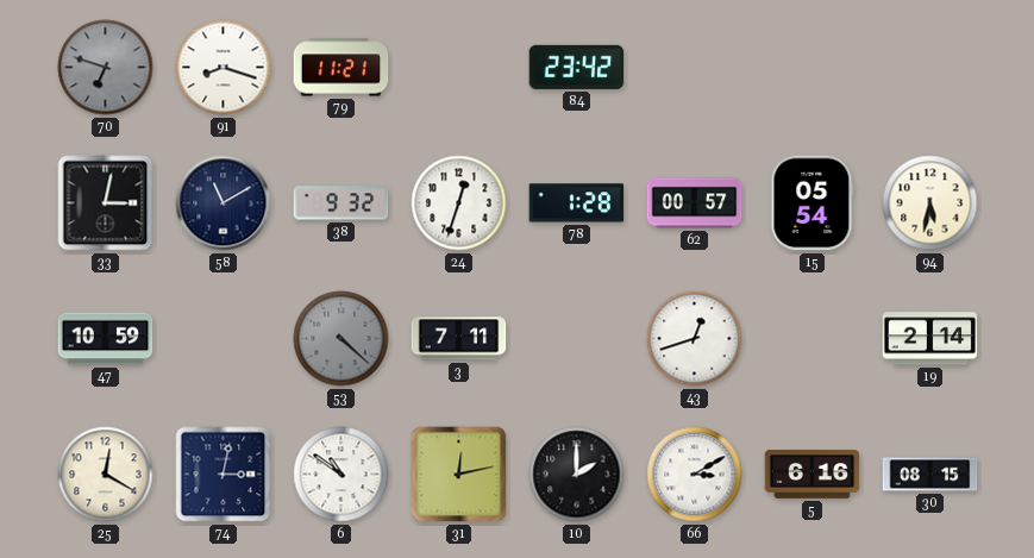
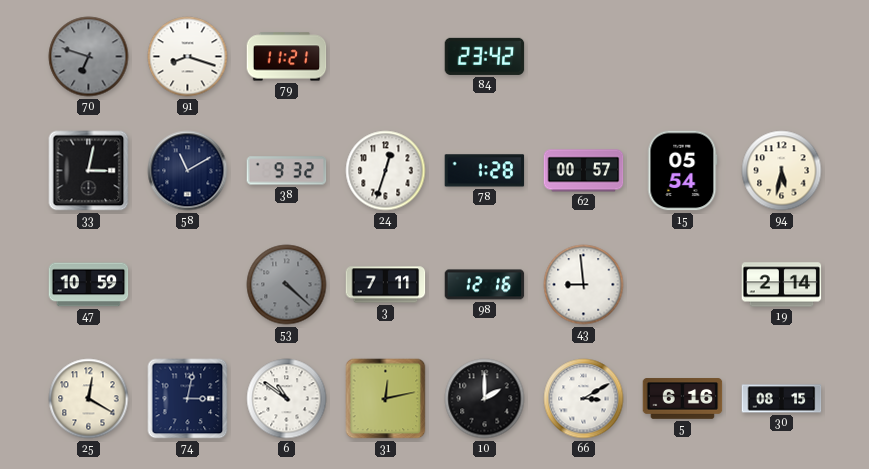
98: none -> 12:16 (485, 285)
43: 12:42 -> 8:59 (584, 285)
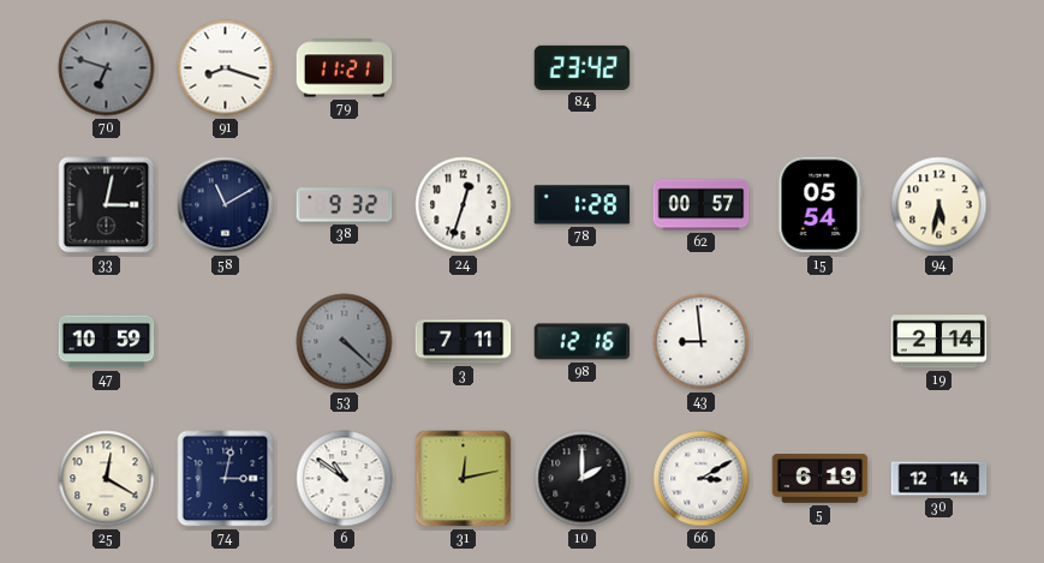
5: 6:16 -> 6:19 (821, 479)
30: 08:15 -> 12:14 (939, 479)
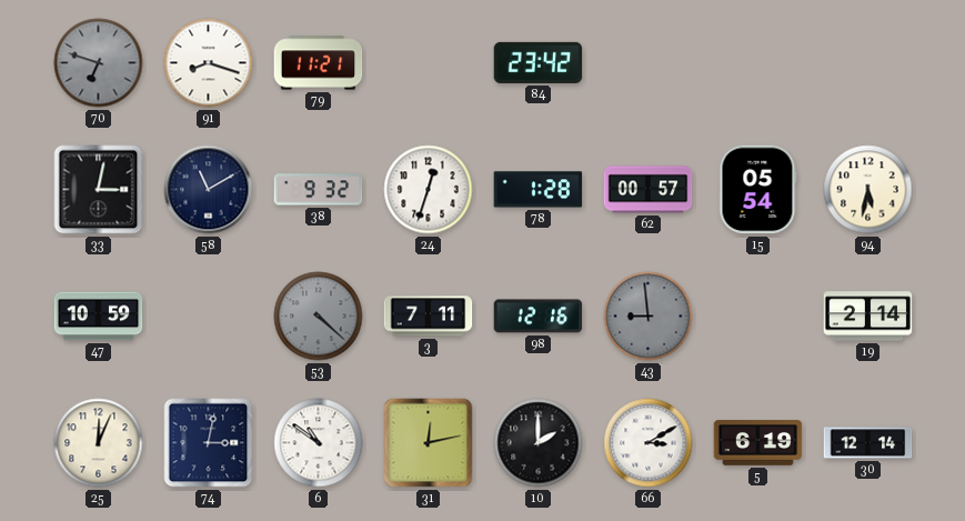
43 dial: white -> grey (649, 317)
25: 12:20 -> 12:04 (99, 443)
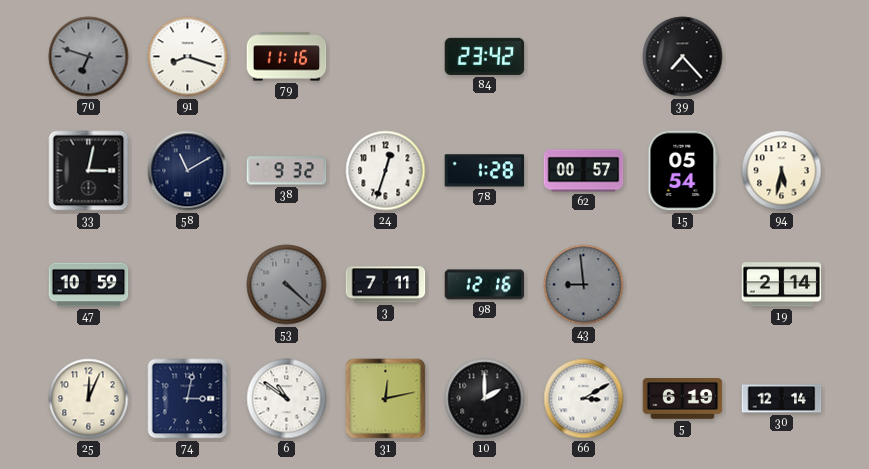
79: 11:21 -> 11:16 (287, 57)
39: none -> 7:23 (683, 57)
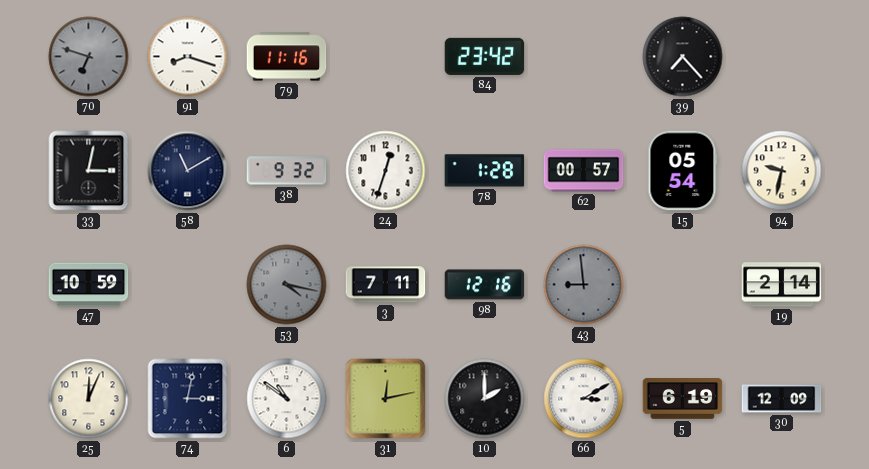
94: 5:32 -> 9:32 (782, 171)
53: 4:22 -> 4:17 (287, 285)
30: 12:14 -> 12:09 (782, 399)
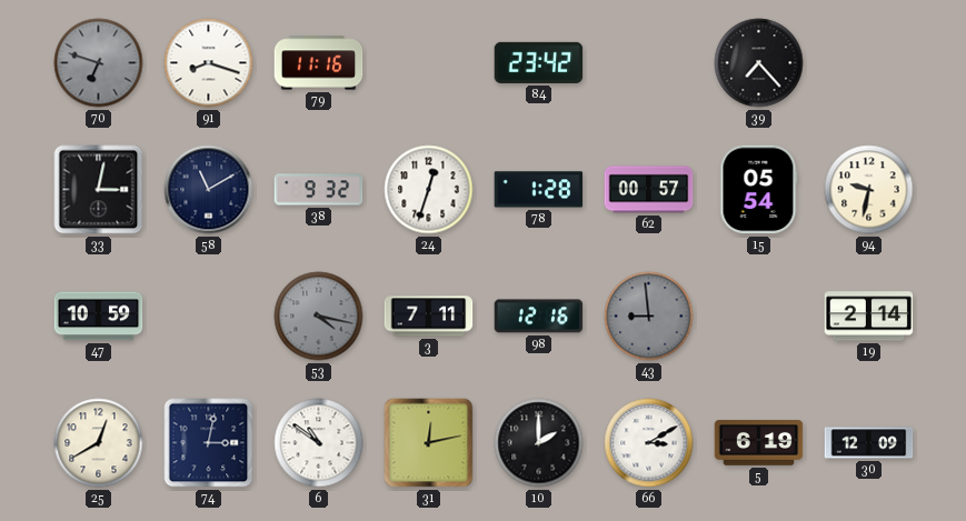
25: 12:04 -> 12:40 (99, 443)
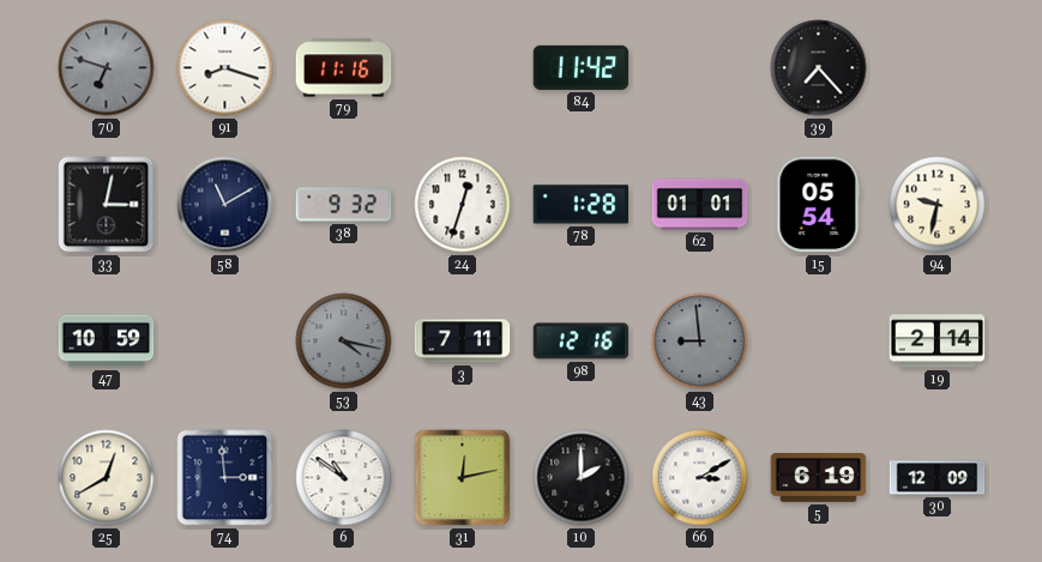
84: 23:42 -> 11:42 (582, 67)
62: 00:57 -> 01:01 (700, 205)
74: 3:02 -> 2:59 (225, 478)
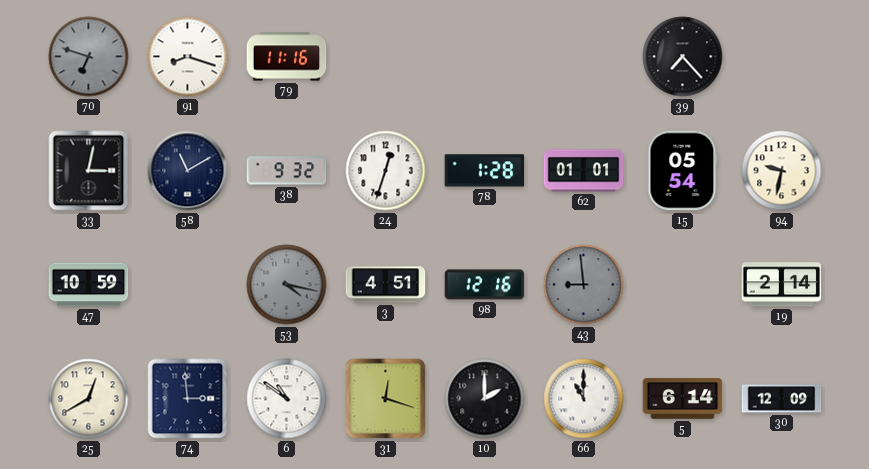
84: 11:42 -> none (582, 67)
3: 7:11 -> 4:51 (386, 285)
31: 12:13 -> 12:18 (386, 399)
66: 3:10 -> 11:00 (584, 399)
5: 6:19 -> 6:14 (683, 399)
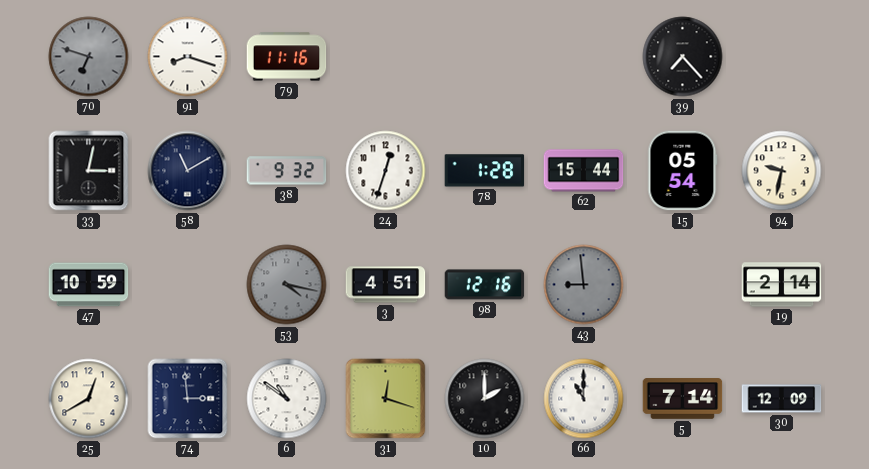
62: 01:01 -> 15:44 (584, 171)
5: 6:14 -> 7:14 (683, 399)
